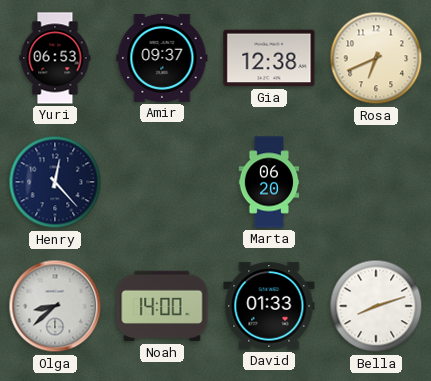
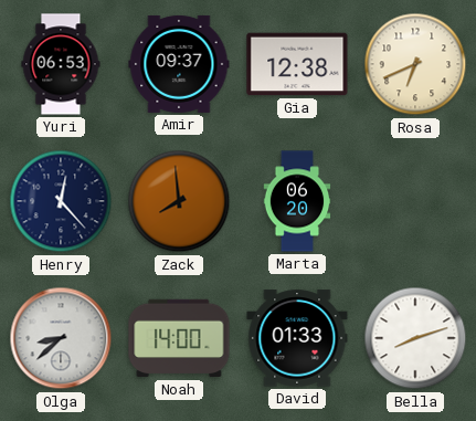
Zack: none -> 7:59 (179, 201)
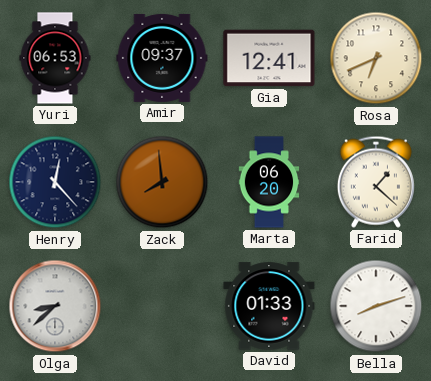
Gia: 12:38 -> 12:41 (269, 58)
Farid: none -> 1:22 (376, 182)
Noah: 14:00 -> none (179, 338)
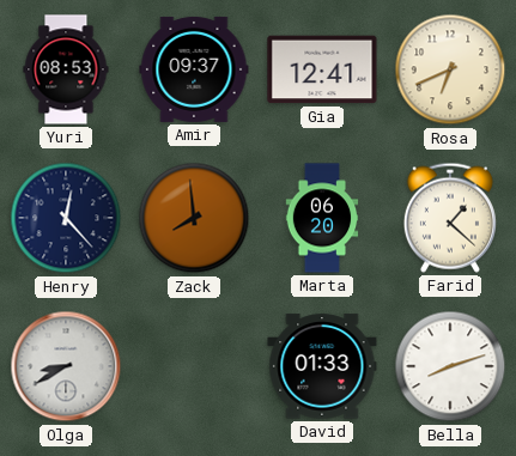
Yuri: 06:53 -> 08:53 (66, 69)
Olga: 8:38 -> 8:40 (66, 366)
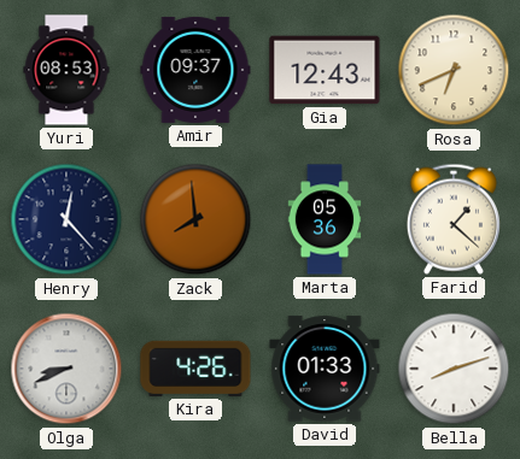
Gia: 12:41 -> 12:43 (325, 70)
Marta: 06:20 -> 05:36 (325, 219)
Olga: 8:40 -> 8:41 (66, 369)
Kira: none -> 4:26 (195, 369)
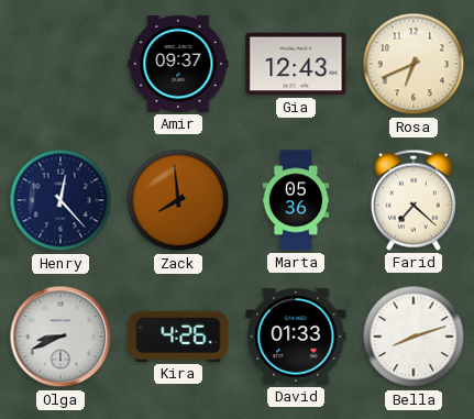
Yuri: 08:53 -> none (66, 70)
Farid: 1:22 -> 7:22 (414, 200)
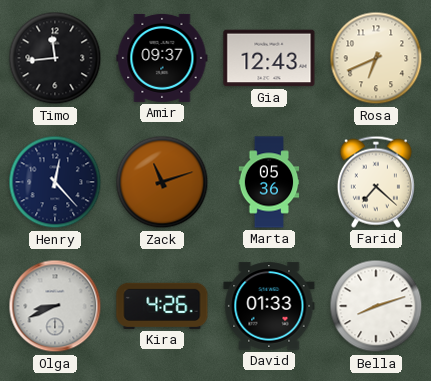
Timo: none -> 11:44 (55, 58)
Zack: 7:59 -> 11:12 (162, 182)
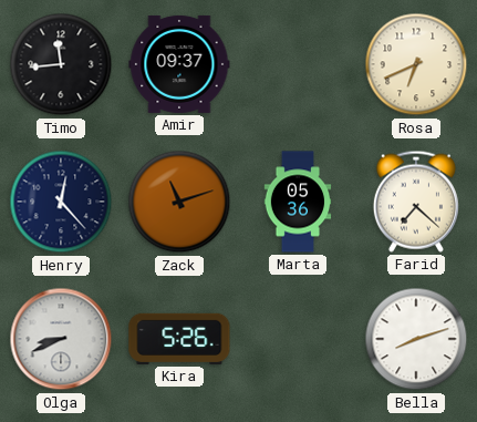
Gia: 12:43 -> none (269, 58)
Kira: 4:26 -> 5:26 (179, 339)
David: 01:33 -> none (269, 306)
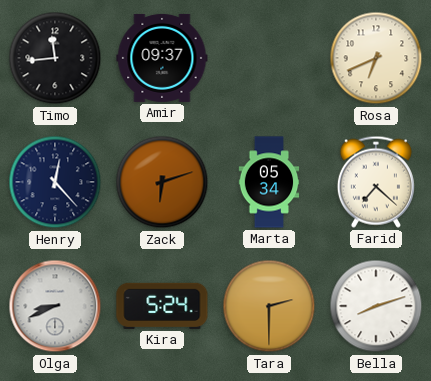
Zack: 11:12 -> 6:12 (162, 182)
Marta: 05:36 -> 05:34 (269, 182)
Kira: 5:26 -> 5:24 (162, 306)
Tara: none -> 2:30 (269, 306)
